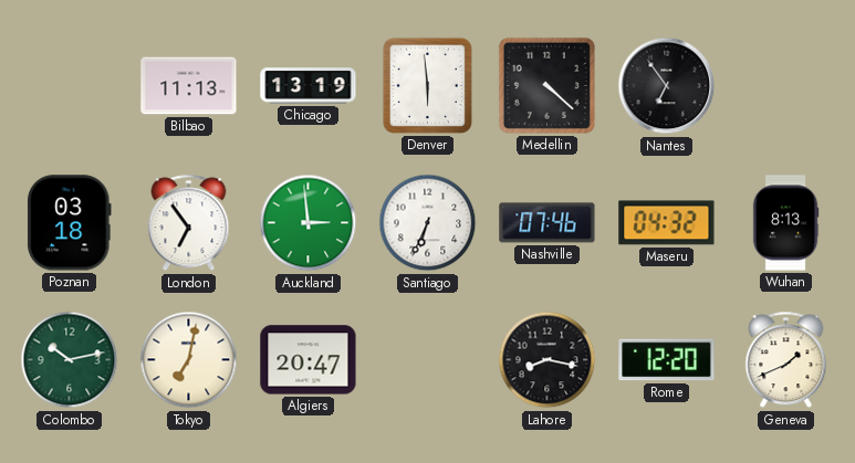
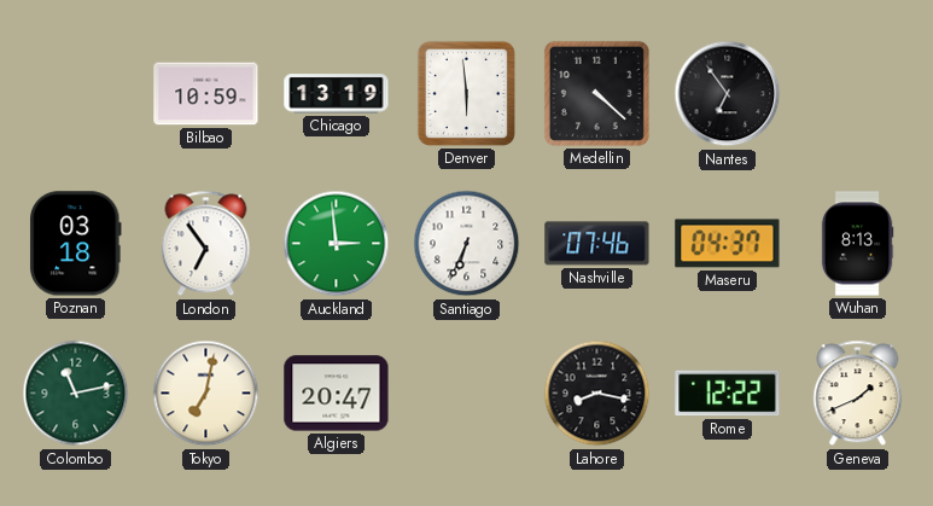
Bilbao: 11:13 -> 10:59 (206, 94)
Maseru: 04:32 -> 04:37 (728, 244)
Colombo: 10:13 -> 11:13 (76, 394)
Rome: 12:20 -> 12:22 (728, 394)
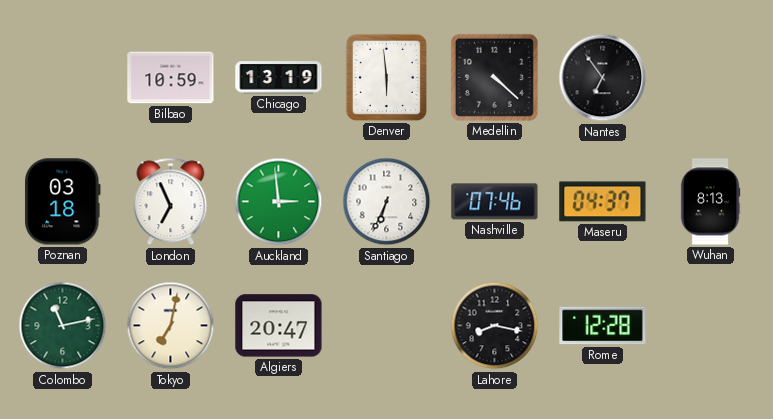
London: 6:54 -> 6:56 (171, 202)
Rome: 12:22 -> 12:28 (603, 326)
Geneva: 1:41 -> none (858, 394)
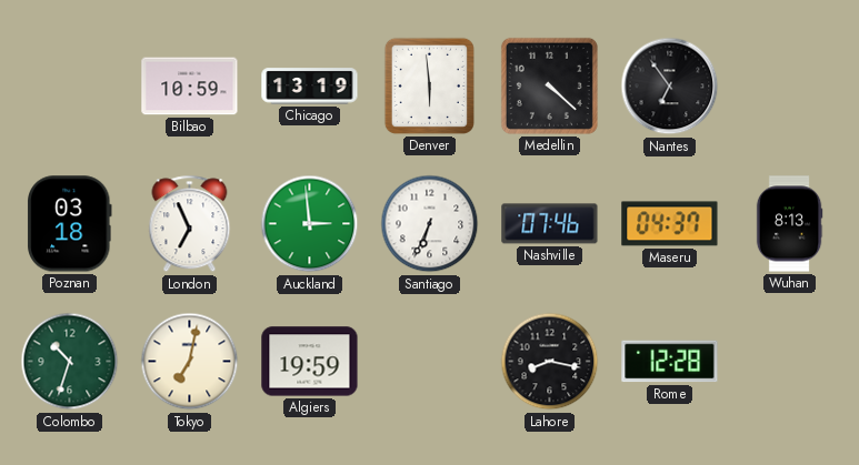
Colombo: 11:13 -> 10:33 (70, 362)
Algiers: 20:47 -> 19:59 (310, 362)
